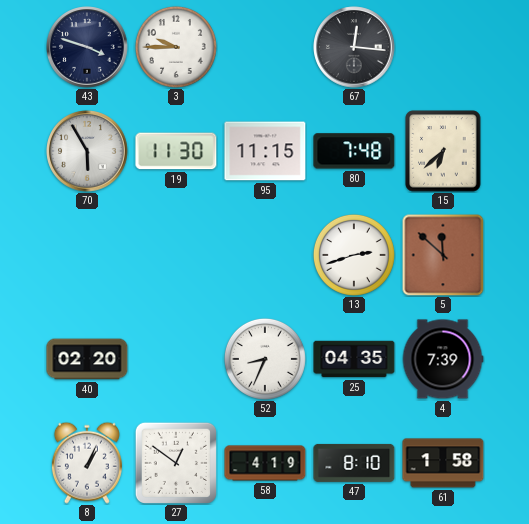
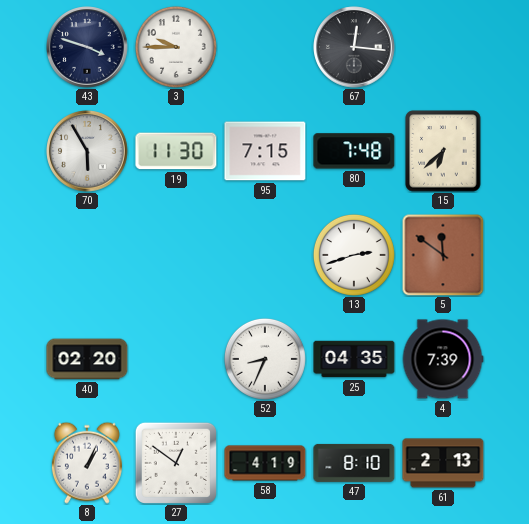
95: 11:15 -> 7:15 (265, 151)
5: 11:52 -> 11:51 (443, 255)
61: 1:58 -> 2:13 (443, 463)
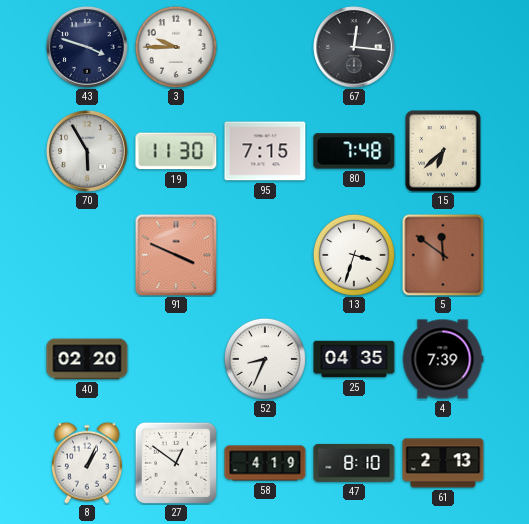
91: none -> 3:49 (176, 255)
13: 2:42 -> 3:33 (354, 255)
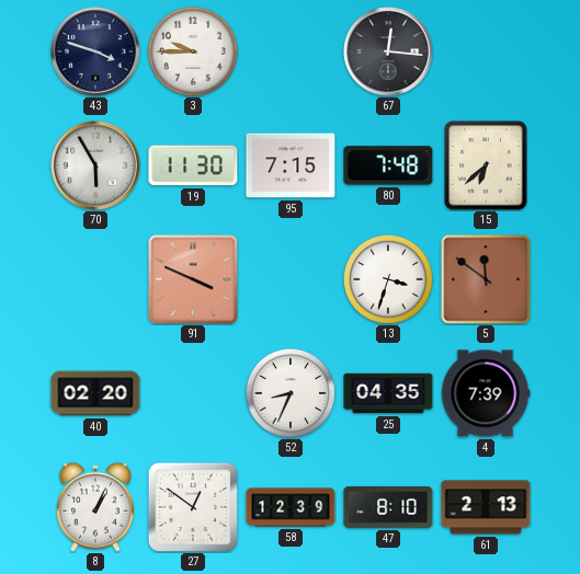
58: 4:19 -> 12:39 (291, 507)
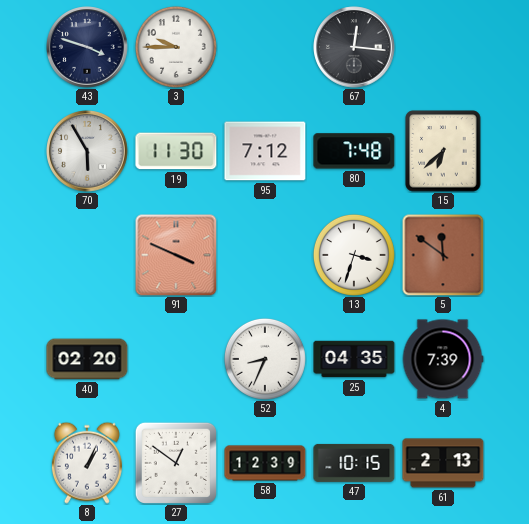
95: 7:15 -> 7:12 (265, 151)
47: 8:10 -> 10:15 (354, 463)
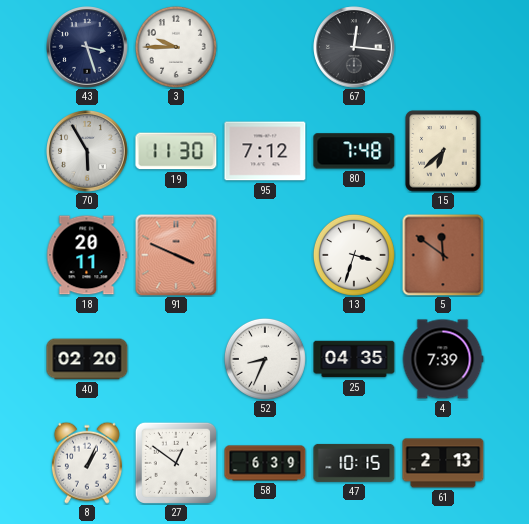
43: 3:48 -> 3:27 (87, 47)
18: none -> 20:11 (87, 255)
58: 12:39 -> 6:39 (265, 463)
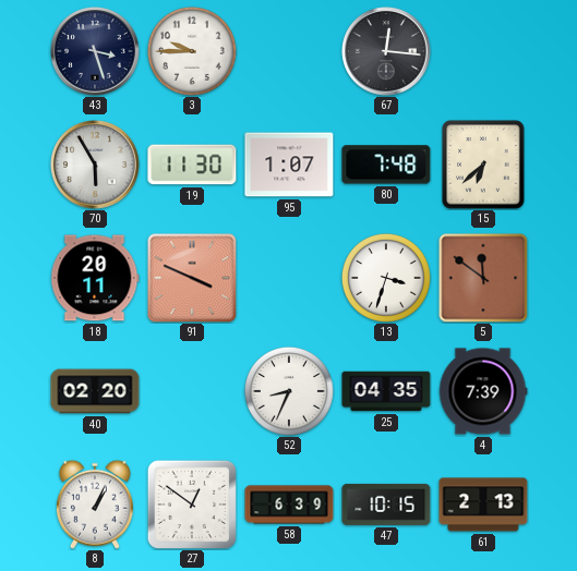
95: 7:12 -> 1:07 (289, 165)
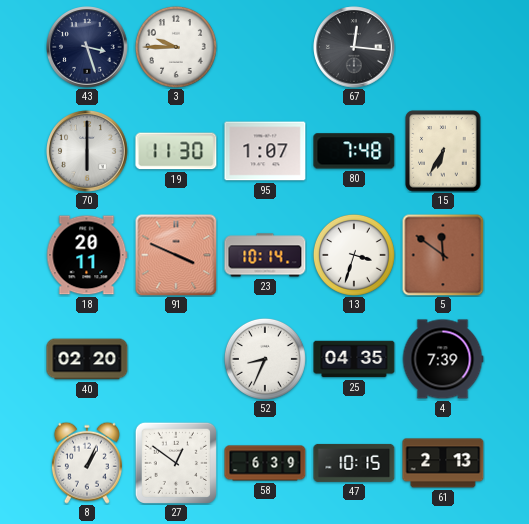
70: 5:55 -> 6:00 (87, 151)
15: 6:38 -> 6:35 (443, 151)
23: none -> 10:14 (265, 255)
